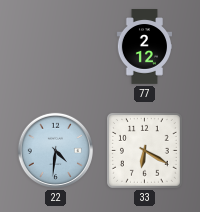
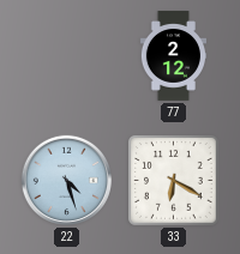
22: 4:31 -> 4:27 (66, 180)
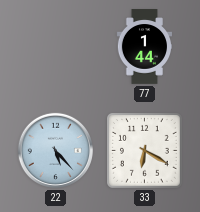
77: 2:12 -> 1:44 (144, 47)
22: 4:27 -> 5:23 (55, 150)
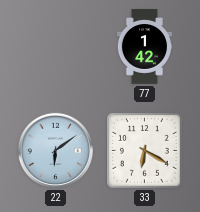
77: 1:44 -> 1:42 (144, 47)
22: 5:23 -> 6:09 (55, 150)
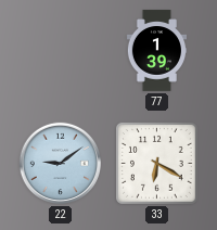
77: 1:42 -> 1:39 (156, 51)
22: 6:09 -> 9:09 (60, 163)
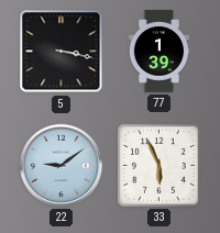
5: none -> 3:17 (62, 52)
33: 6:20 -> 5:56 (159, 166)
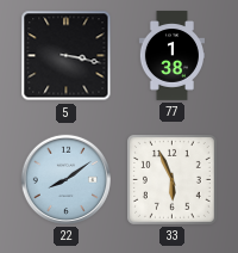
77: 1:39 -> 1:38 (171, 56)
22: 9:09 -> 8:09 (65, 179)
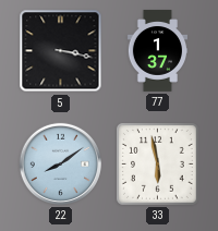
77: 1:38 -> 1:37 (157, 51)
33: 5:56 -> 5:58 (158, 165)
